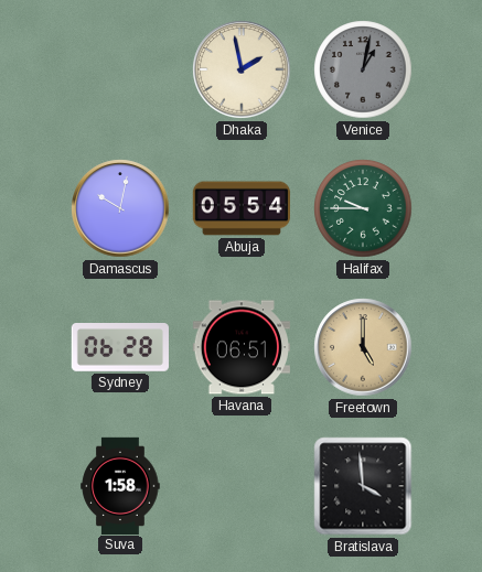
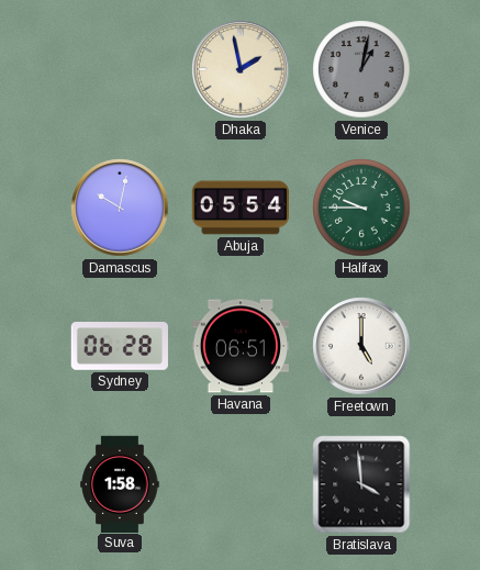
Freetown dial: champagne -> white (361, 346)
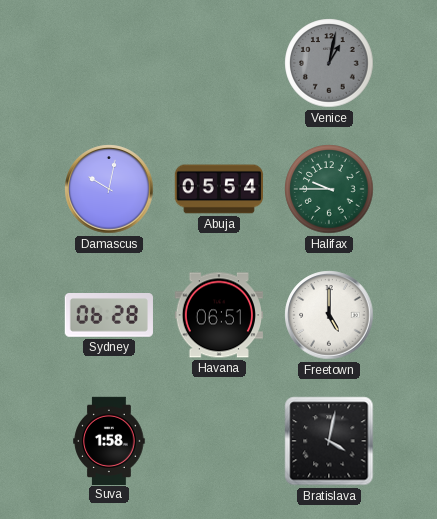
Dhaka: 1:58 -> none (241, 69)
Bratislava: 3:59 -> 4:02 (329, 441)
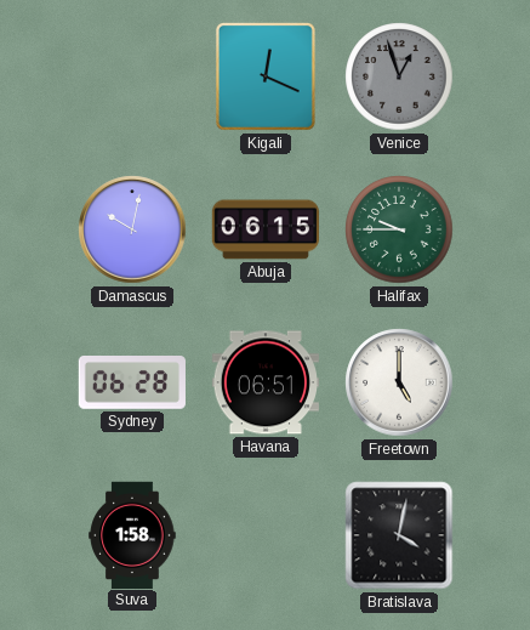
Kigali: none -> 12:19 (266, 78)
Venice: 1:02 -> 12:57 (399, 76)
Abuja: 05:54 -> 06:15 (264, 229)
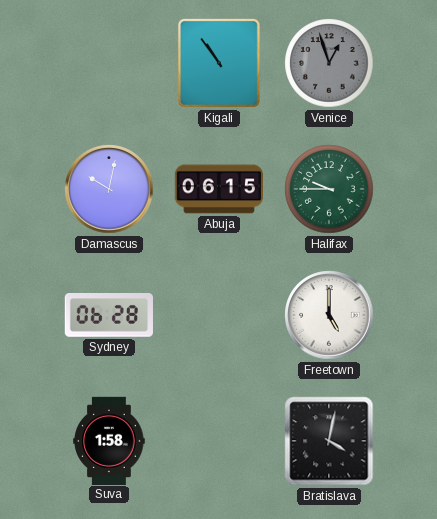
Kigali: 12:19 -> 10:54 (219, 64)
Havana: 06:51 -> none (264, 382)
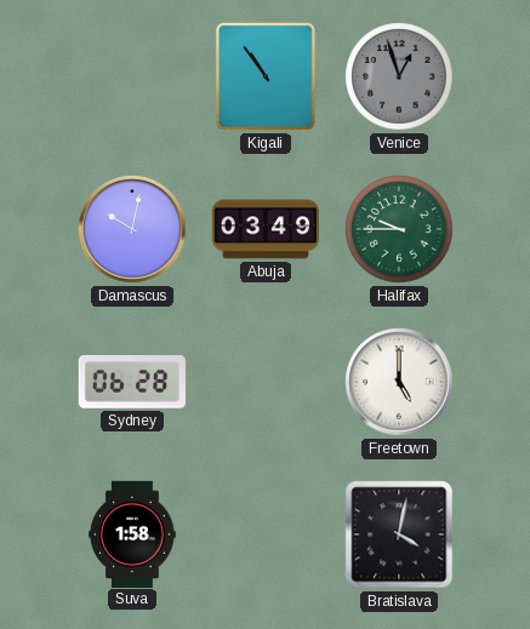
Abuja: 06:15 -> 03:49 (264, 229)
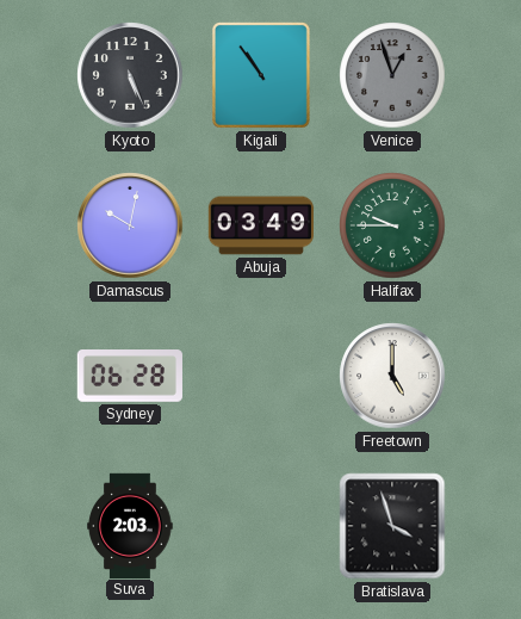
Kyoto: none -> 5:26 (130, 75)
Suva: 1:58 -> 2:03 (130, 525)
Bratislava: 4:02 -> 3:57 (392, 526)
